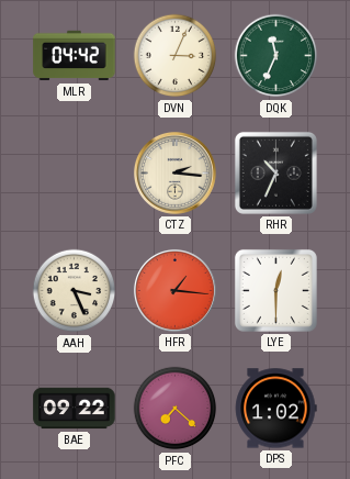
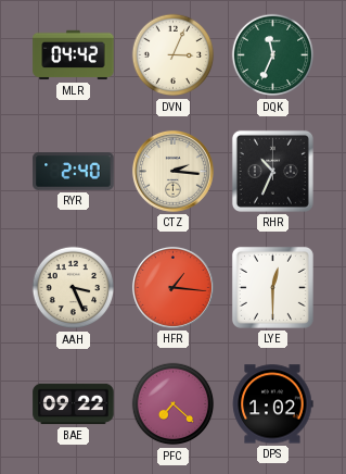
RYR: none -> 2:40 (74, 172)
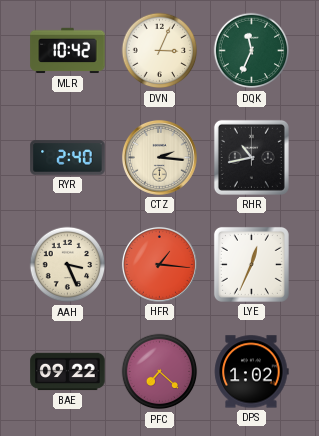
MLR: 04:42 -> 10:42 (68, 51)
RHR: 10:34 -> 10:43 (251, 157)
LYE: 12:30 -> 12:34 (251, 264)
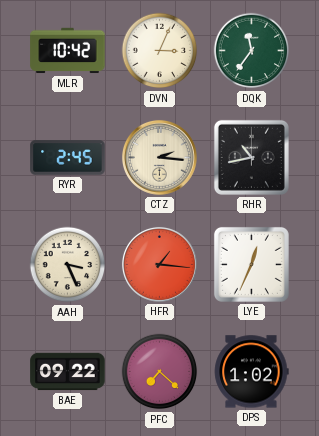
DQK: 11:34 -> 11:36 (252, 51)
RYR: 2:40 -> 2:45 (68, 158)
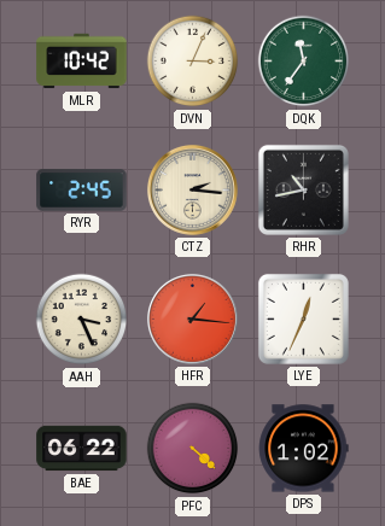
BAE: 09:22 -> 06:22 (82, 449)
PFC: 7:22 -> 4:22 (193, 449)
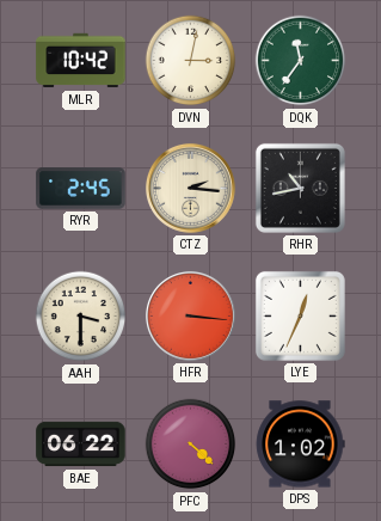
DVN: 3:04 -> 3:02 (191, 61)
AAH: 3:26 -> 3:30 (81, 317)
HFR: 1:16 -> 3:16 (190, 315)
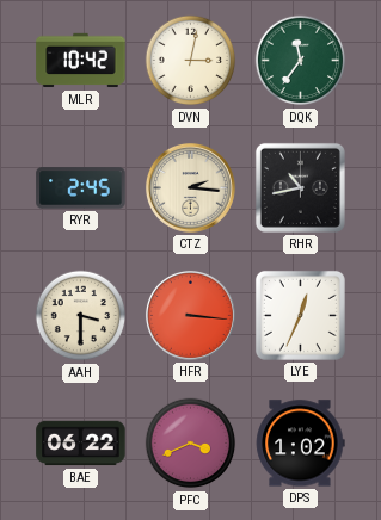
PFC: 4:22 -> 3:41 (191, 444)
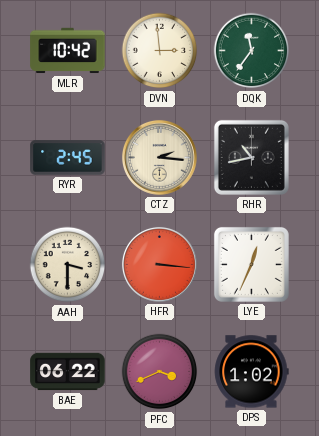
DVN: 3:02 -> 2:59 (160, 51)
